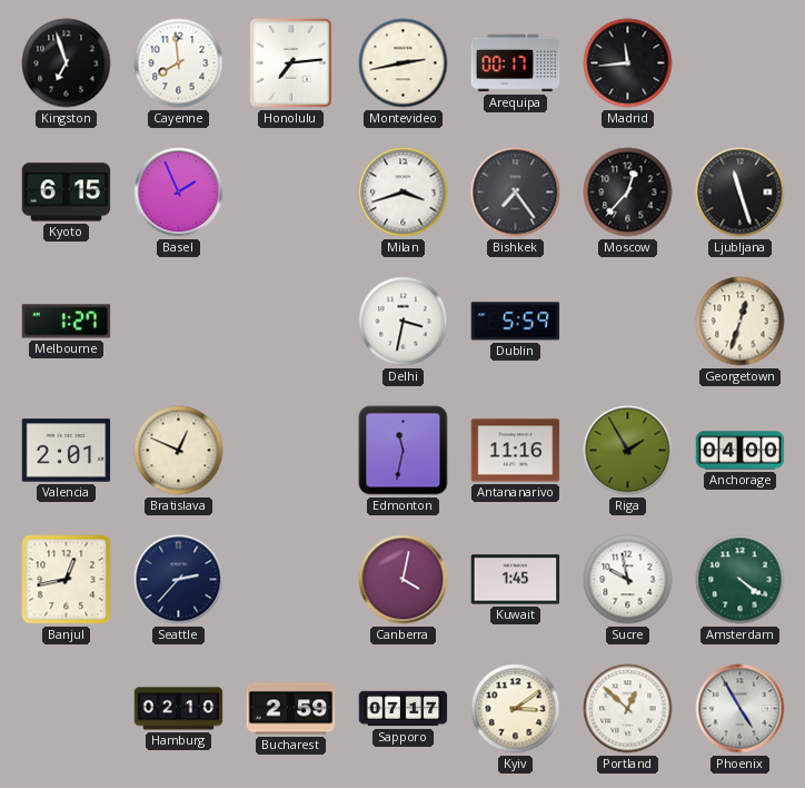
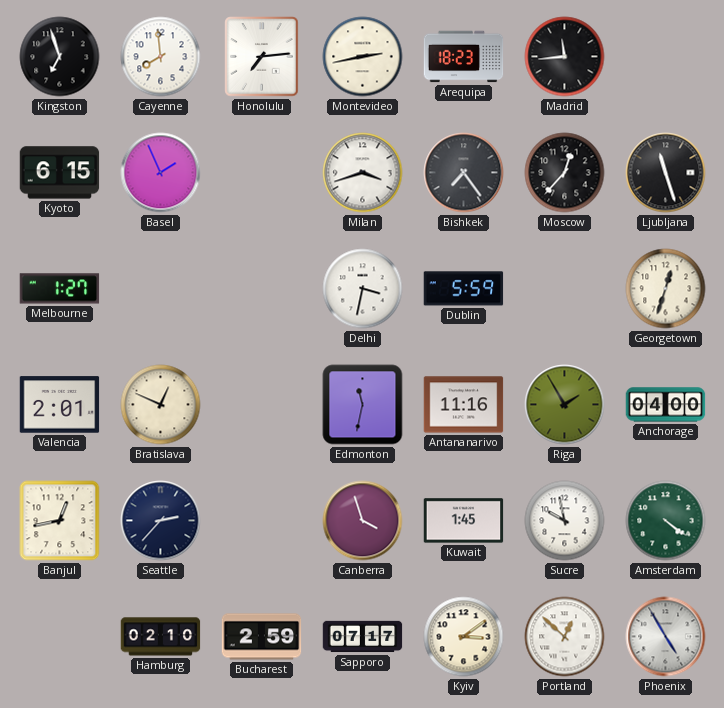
Arequipa: 00:17 -> 18:23 (464, 57)
Canberra: 4:02 -> 3:57 (363, 521)
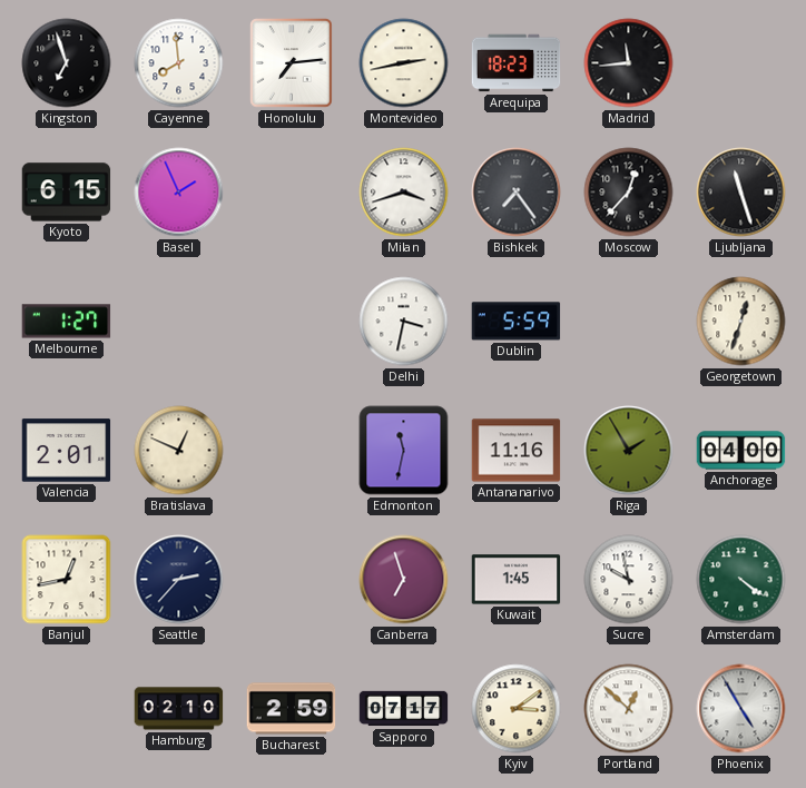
Canberra: 3:57 -> 6:57 (404, 580)
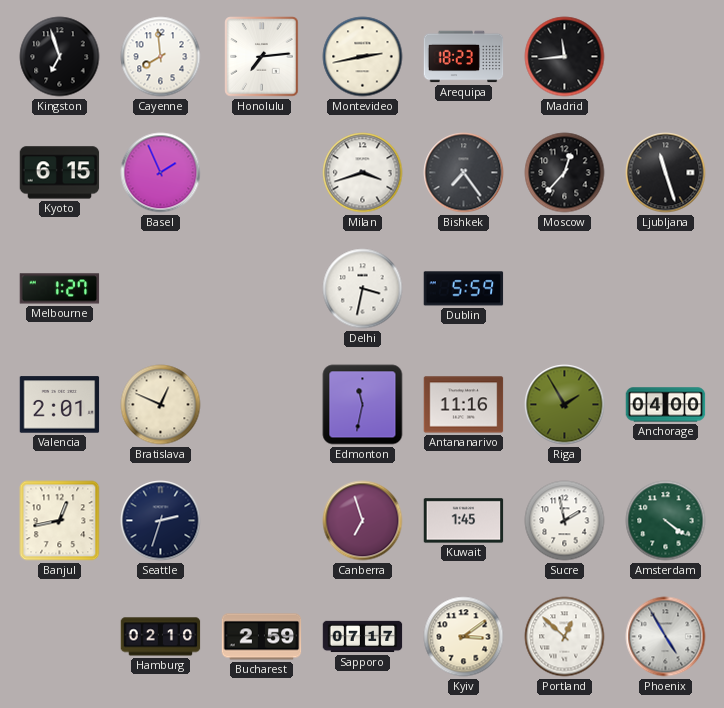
Georgetown: 12:33 -> none (741, 322)
Seattle: 2:37 -> 2:33 (161, 521)
Sucre: 9:58 -> 1:58 (565, 521)
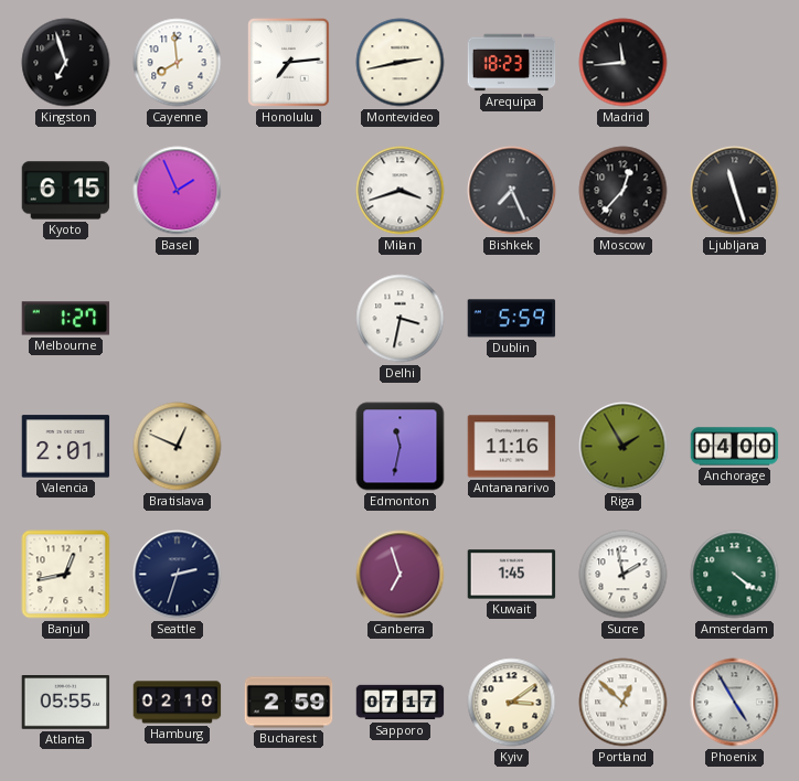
Bishkek: 7:24 -> 7:26 (512, 191)
Atlanta: none -> 05:55 (66, 703)
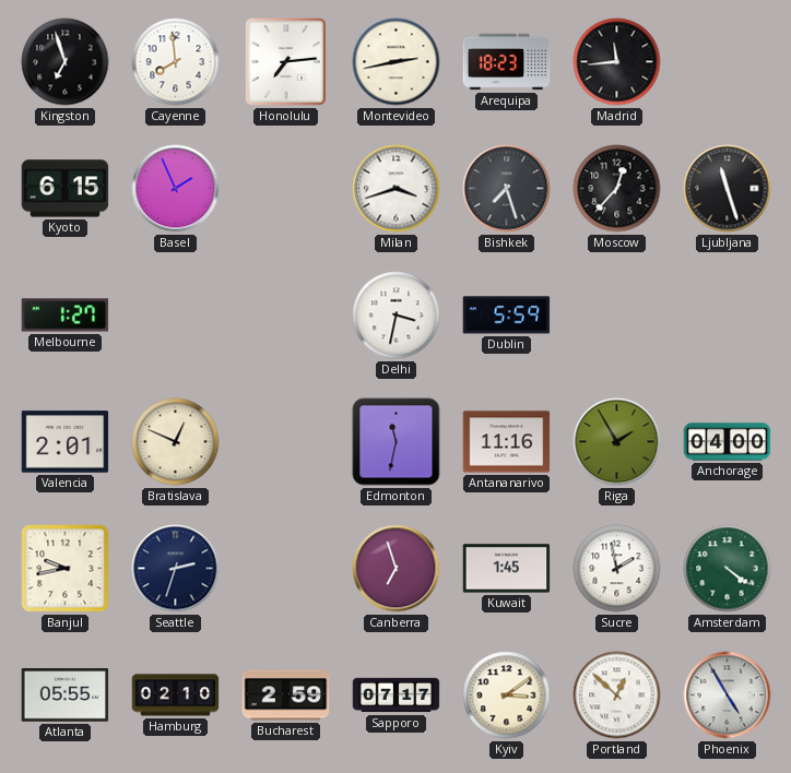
Bishkek: 7:26 -> 7:27 (507, 189)
Banjul: 12:43 -> 9:43 (66, 569)
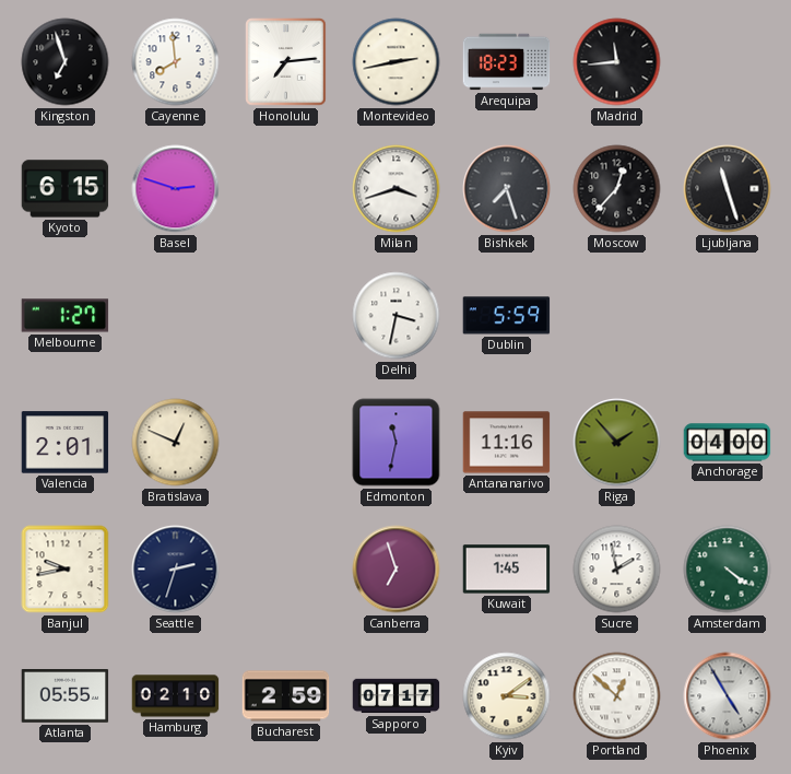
Basel: 1:56 -> 2:48 (176, 189)
Riga: 1:55 -> 1:53 (617, 443)
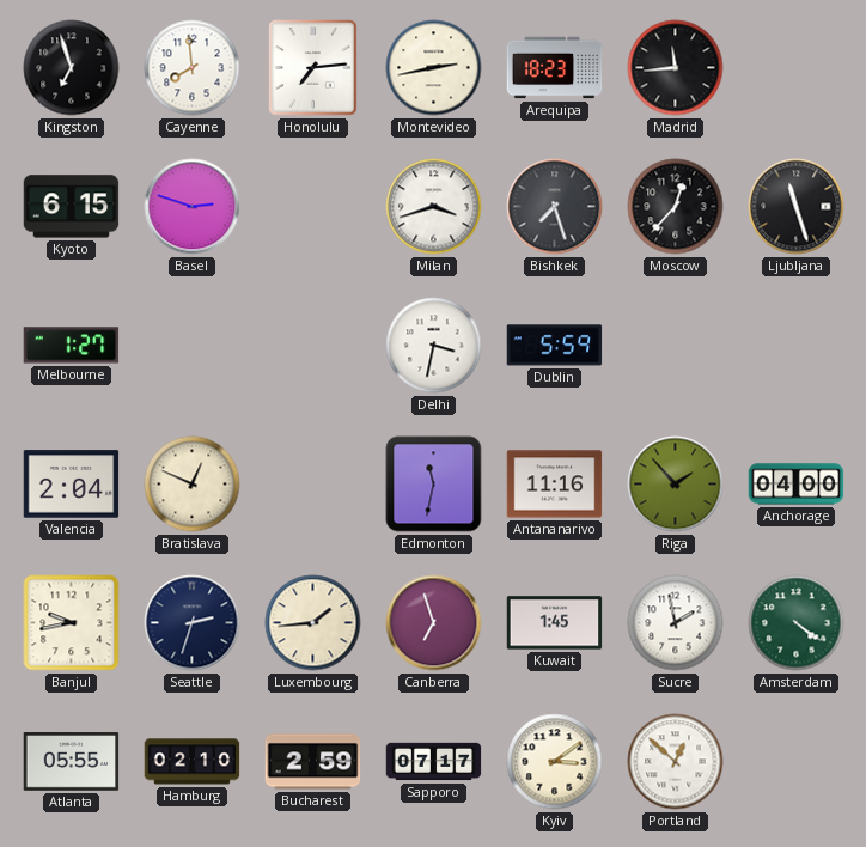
Valencia: 2:01 -> 2:04 (72, 485)
Luxembourg: none -> 1:44 (313, 623)
Phoenix: 4:55 -> none (728, 696)
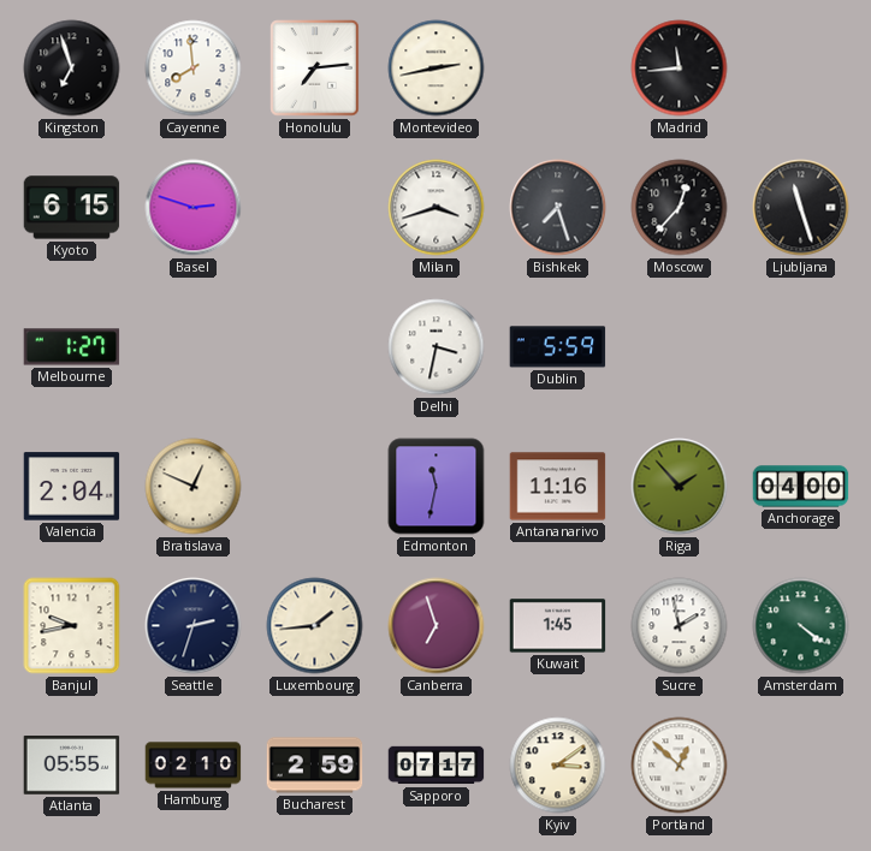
Arequipa: 18:23 -> none (555, 68)
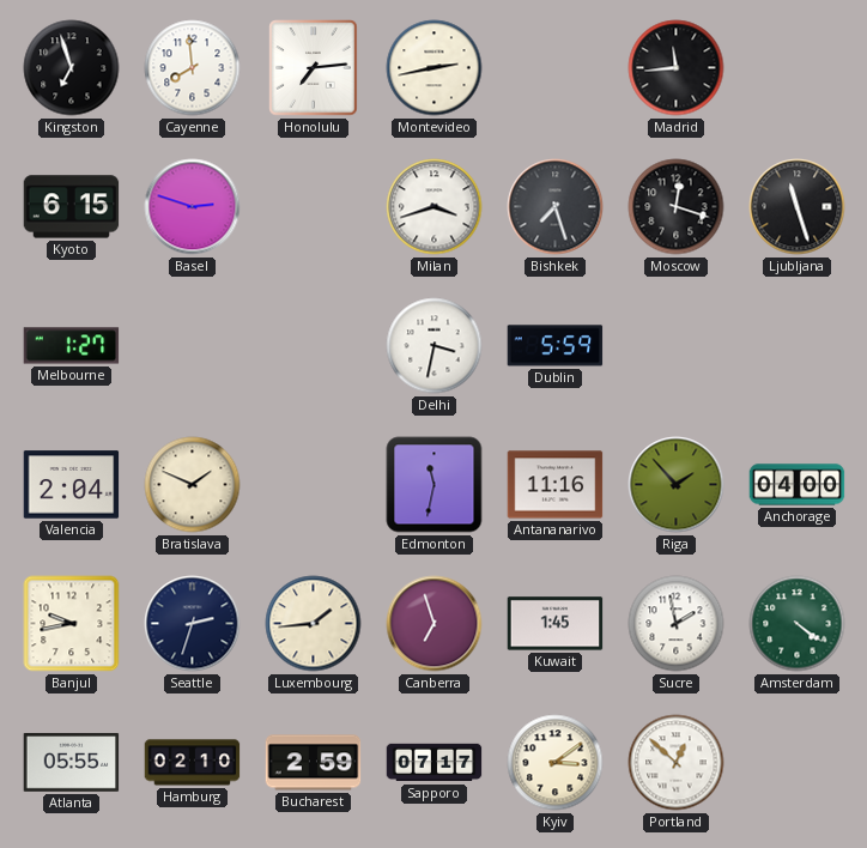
Moscow: 12:37 -> 12:18 (677, 207)
Bratislava: 12:49 -> 1:49 (193, 485)
